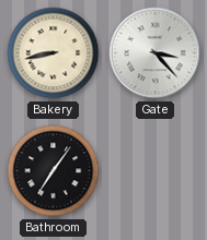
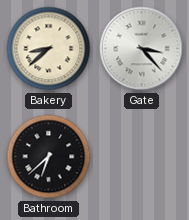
Bakery: 8:43 -> 8:38 (49, 49)
Bathroom: 7:06 -> 6:38 (49, 157)
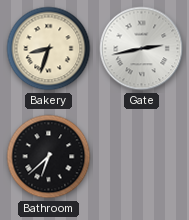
Bakery: 8:38 -> 8:33 (49, 49)
Gate: 3:23 -> 2:43 (142, 49)
